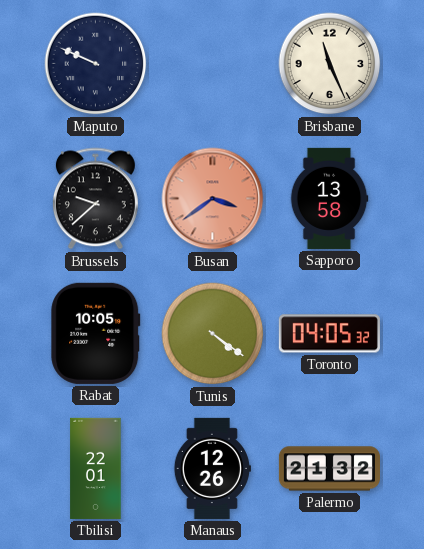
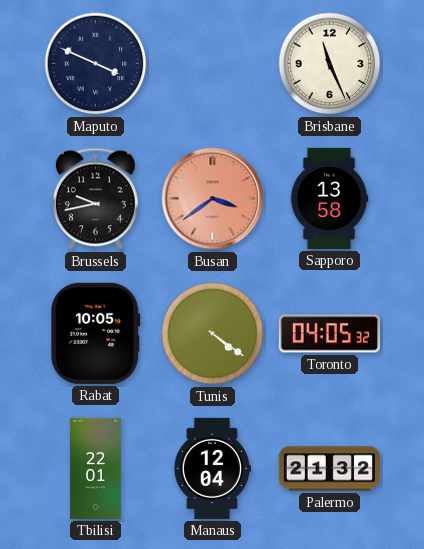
Maputo: 9:49 -> 3:49 (96, 64)
Brussels: 9:38 -> 9:43 (95, 199)
Manaus: 12:26 -> 12:04 (212, 468)
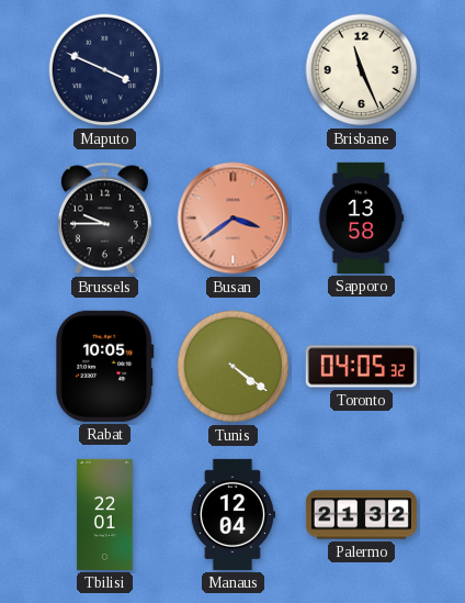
Brussels: 9:43 -> 9:45 (104, 219)
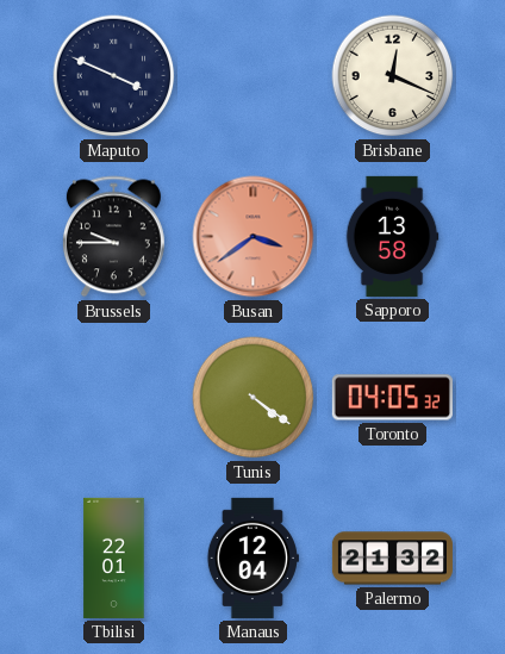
Brisbane: 11:26 -> 12:19 (393, 76)
Rabat: 10:05 -> none (105, 366)
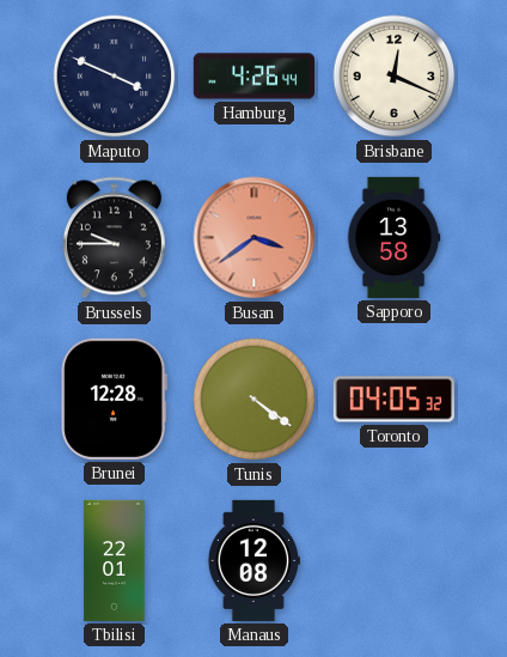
Hamburg: none -> 4:26 (253, 77)
Brunei: none -> 12:28 (114, 399)
Manaus: 12:04 -> 12:08 (253, 560)
Palermo: 21:32 -> none (392, 559)
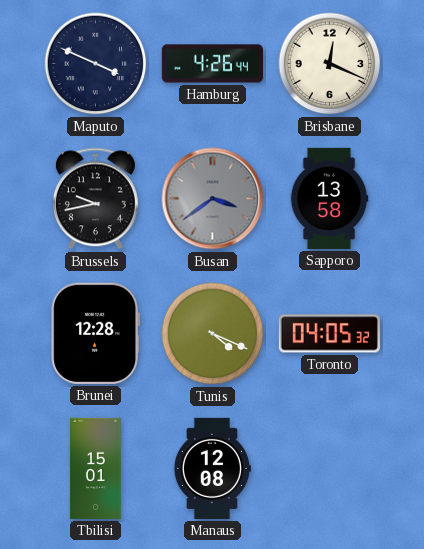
Brussels: 9:45 -> 9:43 (95, 199)
Busan dial: salmon -> grey (213, 199)
Tunis: 4:21 -> 4:19 (213, 334)
Tbilisi: 22:01 -> 15:01 (96, 468)
